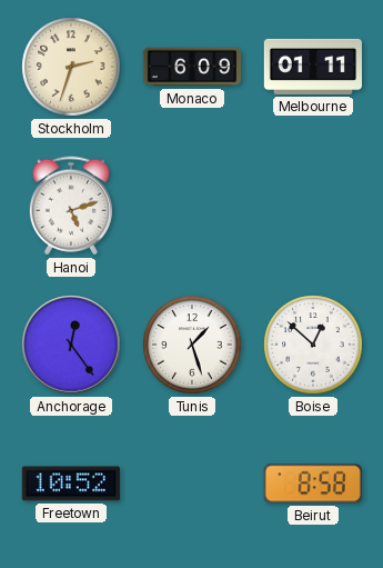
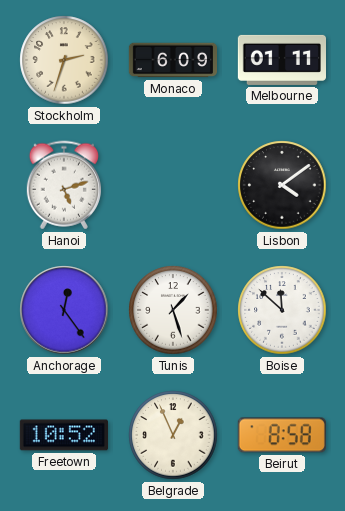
Lisbon: none -> 4:09 (282, 185)
Boise: 12:52 -> 11:52 (282, 310)
Belgrade: none -> 12:56 (173, 435)
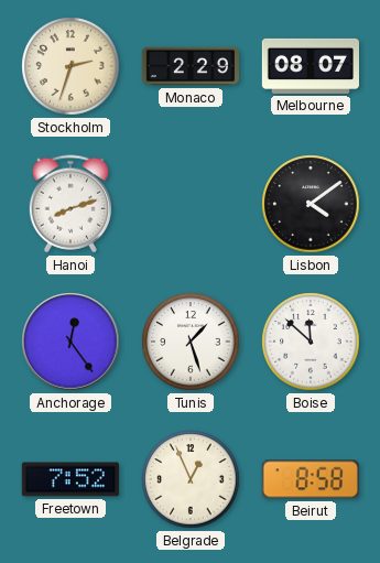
Monaco: 6:09 -> 2:29 (189, 66)
Melbourne: 01:11 -> 08:07 (310, 66)
Hanoi: 5:12 -> 8:12 (70, 204)
Freetown: 10:52 -> 7:52 (70, 479)
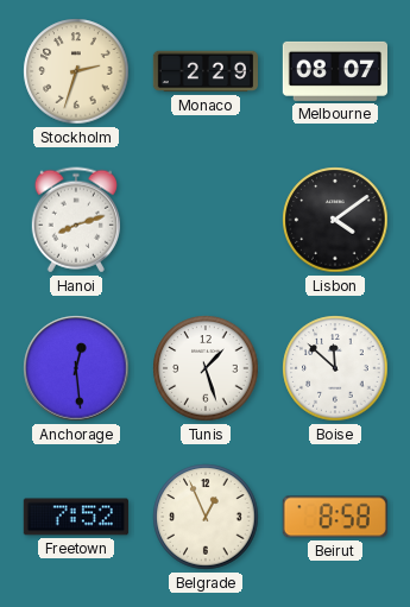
Anchorage: 12:24 -> 12:29 (76, 368)
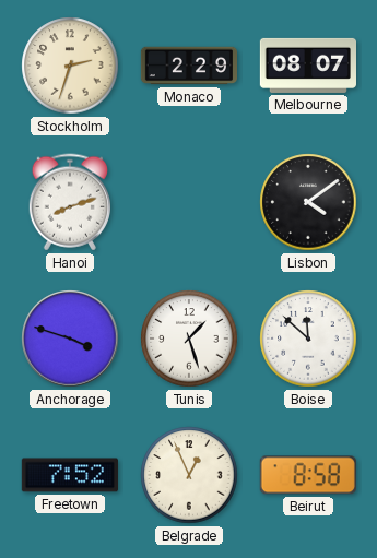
Anchorage: 12:29 -> 3:48 (70, 339)
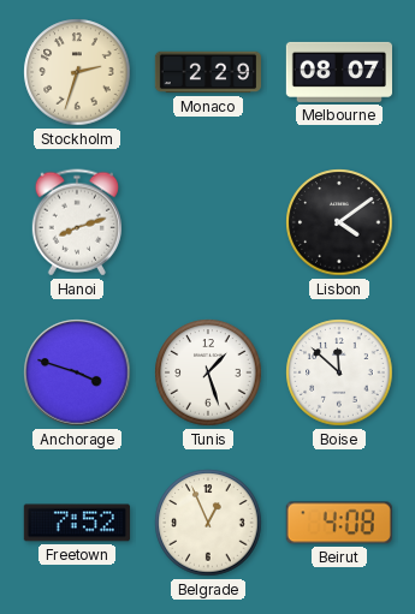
Beirut: 8:58 -> 4:08 (339, 523)
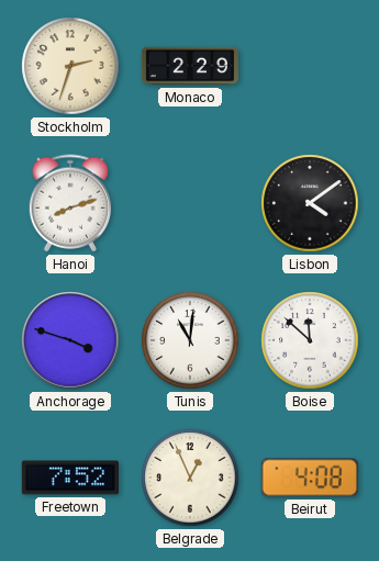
Melbourne: 08:07 -> none (338, 72)
Tunis: 1:27 -> 11:01 (190, 340)
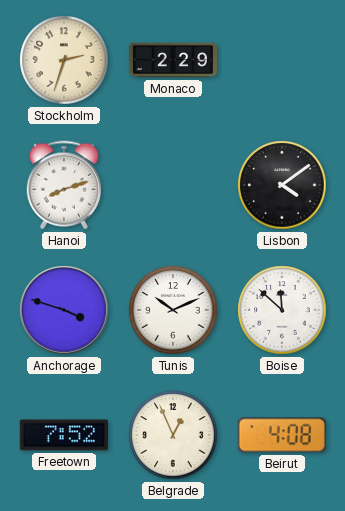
Tunis: 11:01 -> 10:11 (173, 310)
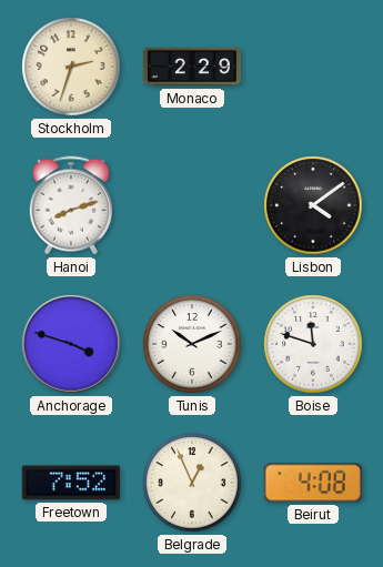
Boise: 11:52 -> 11:48 (313, 344)
